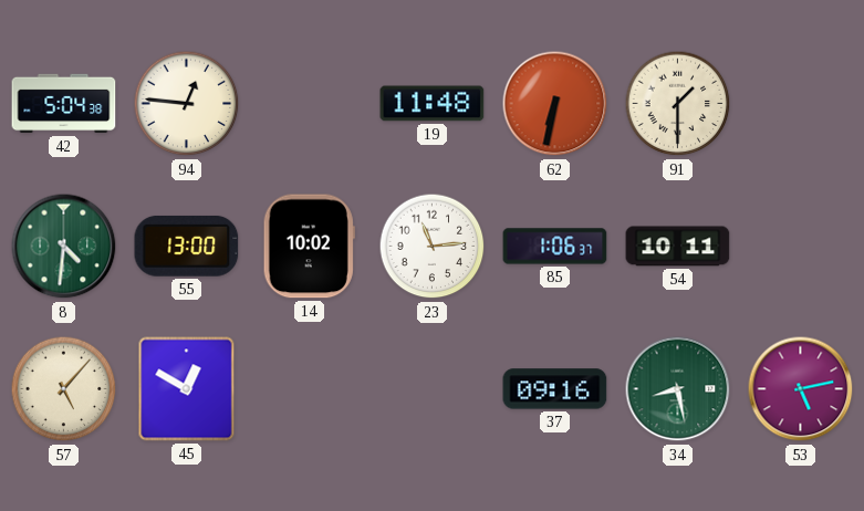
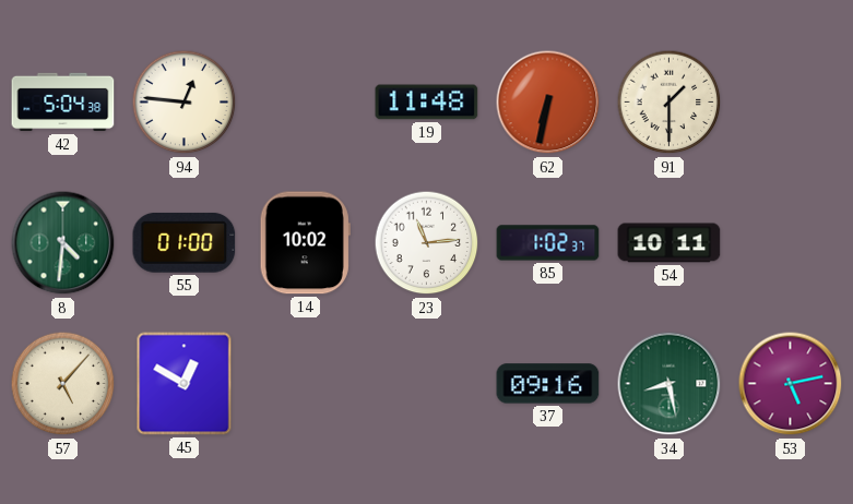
55: 13:00 -> 01:00 (185, 242)
85: 1:06 -> 1:02 (548, 243)
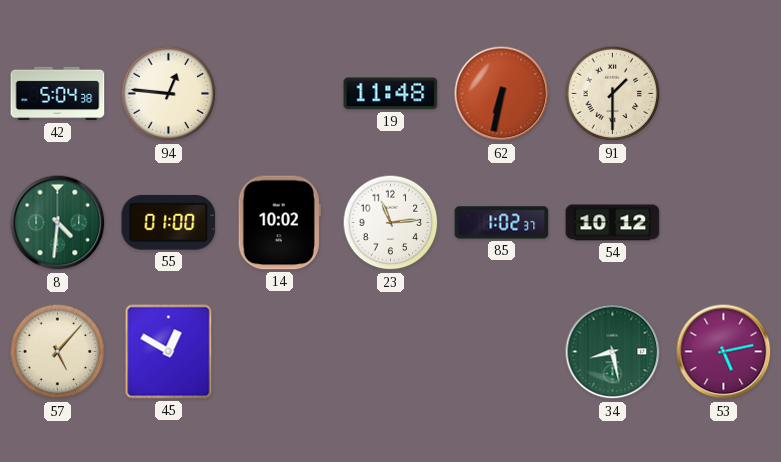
54: 10:11 -> 10:12 (613, 223)
37: 09:16 -> none (548, 384)
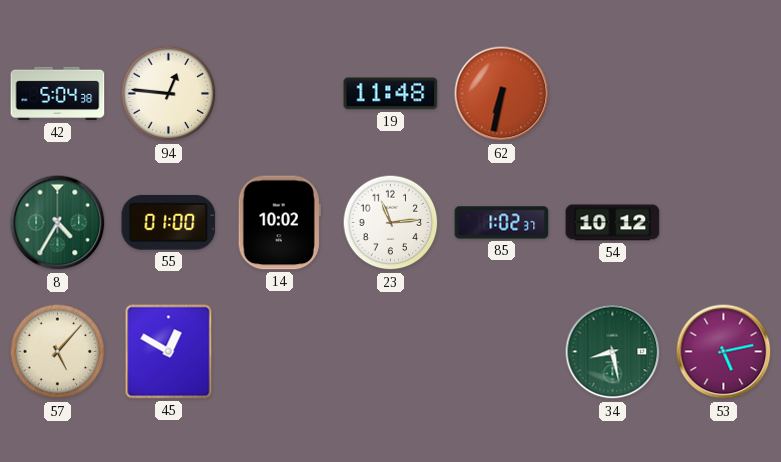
91: 1:30 -> none (613, 94)
8: 4:31 -> 4:35 (58, 223)
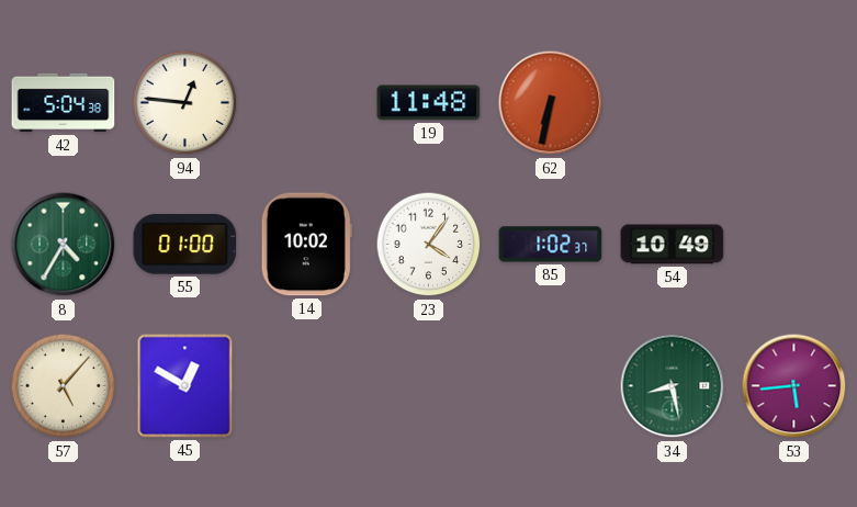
23: 11:14 -> 4:06 (429, 245)
54: 10:12 -> 10:49 (673, 245)
53: 5:13 -> 5:44 (794, 386)
